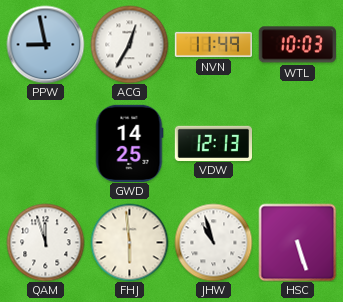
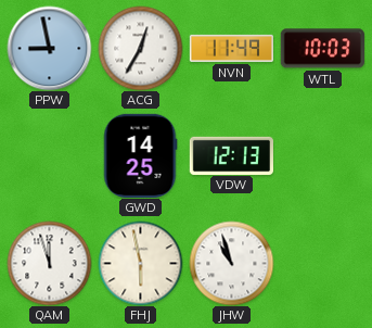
FHJ: 5:59 -> 5:58 (140, 263)
HSC: 5:27 -> none (297, 242)
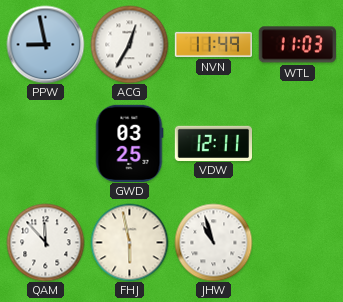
WTL: 10:03 -> 11:03 (297, 45)
GWD: 14:25 -> 03:25 (129, 143)
VDW: 12:13 -> 12:11 (213, 143)
QAM: 11:57 -> 11:53 (45, 242)
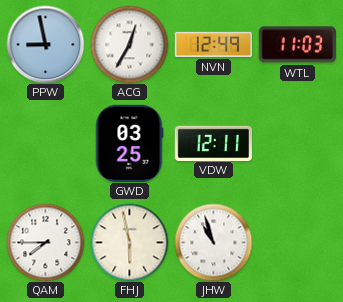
NVN: 11:49 -> 12:49 (213, 44)
QAM: 11:53 -> 7:45 (45, 242)
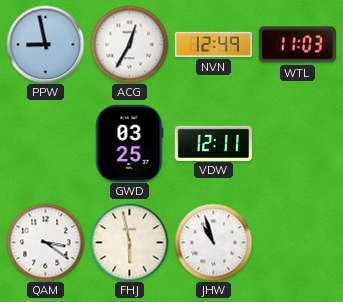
QAM: 7:45 -> 3:21 (45, 242)
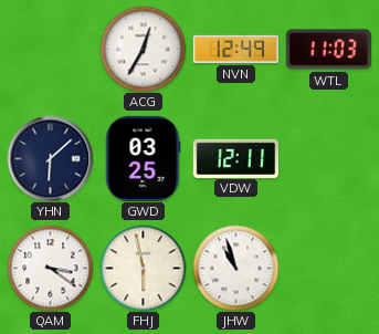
PPW: 8:58 -> none (45, 44)
YHN: none -> 6:08 (50, 158)
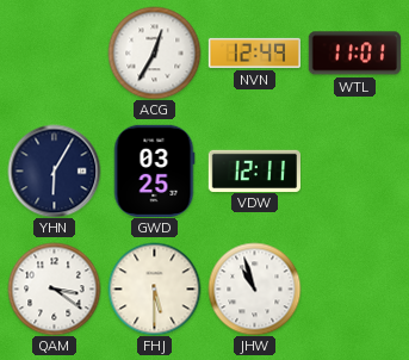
WTL: 11:03 -> 11:01 (354, 54)
YHN: 6:08 -> 6:05 (54, 170)
FHJ: 5:58 -> 5:30 (154, 288)
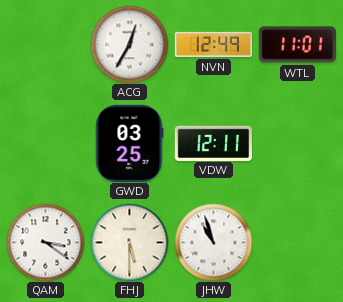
YHN: 6:05 -> none (54, 170)
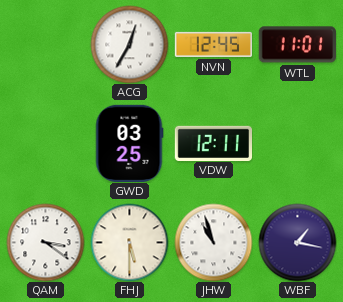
NVN: 12:49 -> 12:45 (213, 44)
WBF: none -> 1:17 (297, 242)
